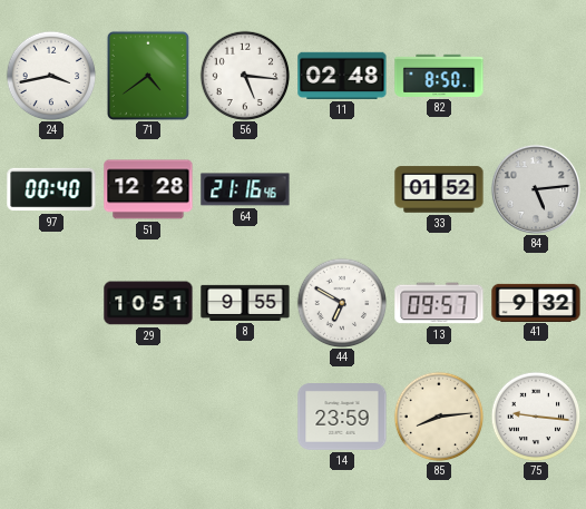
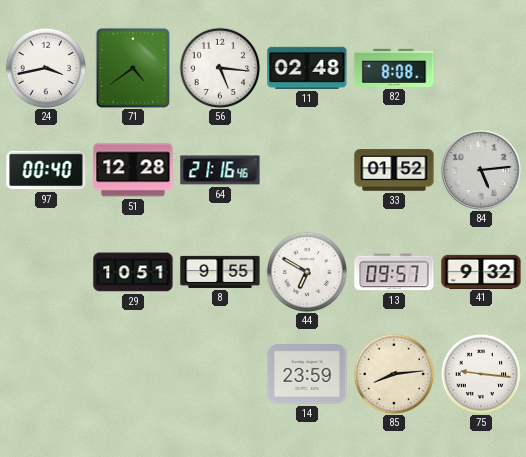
82: 8:50 -> 8:08 (394, 68)
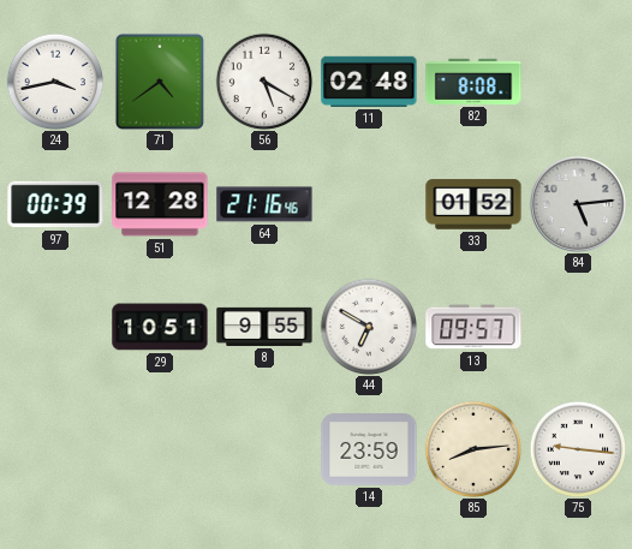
56: 5:16 -> 5:20 (264, 82)
97: 00:40 -> 00:39 (55, 204)
41: 9:32 -> none (481, 271)
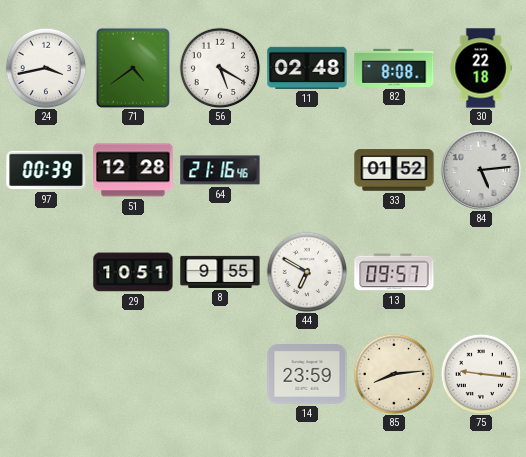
30: none -> 22:18 (481, 68)
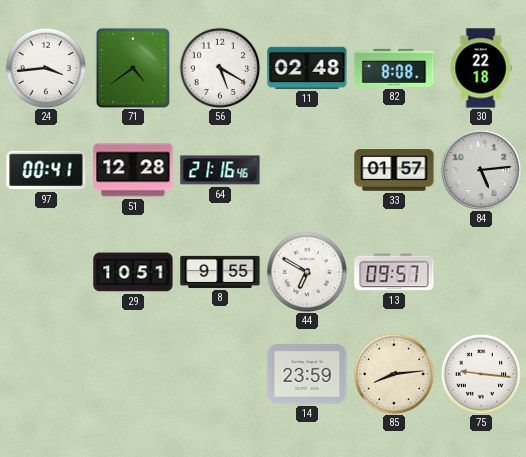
24: 3:43 -> 3:44 (46, 68)
97: 00:39 -> 00:41 (46, 170)
33: 01:52 -> 01:57 (394, 170)
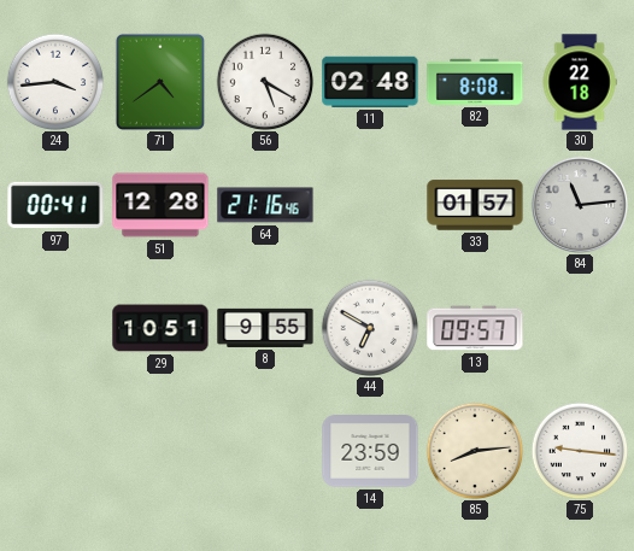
84: 5:14 -> 11:14 (580, 205)
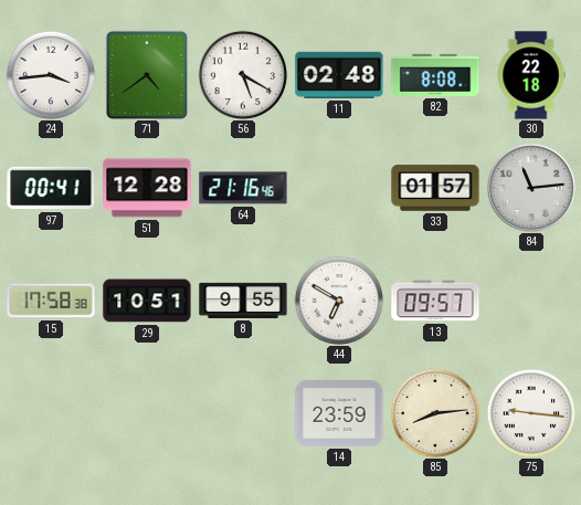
15: none -> 17:58 (51, 301)
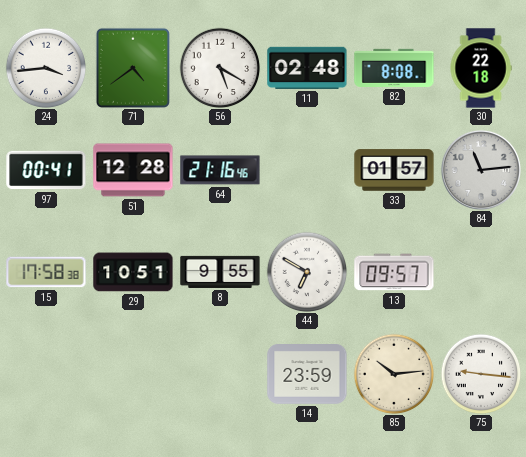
85: 8:14 -> 10:14 (394, 374)
